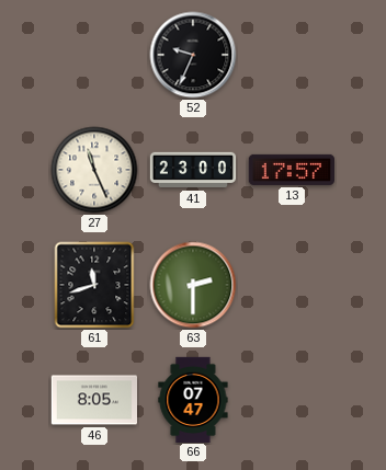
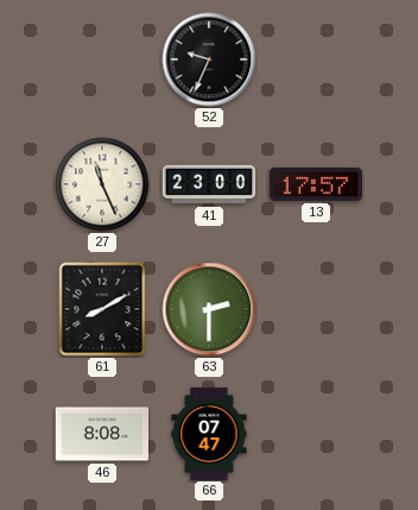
61: 11:42 -> 8:10 (102, 309)
46: 8:05 -> 8:08 (101, 434)
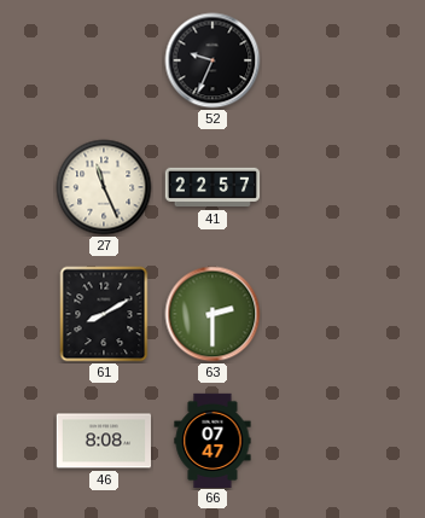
41: 23:00 -> 22:57 (212, 187)
13: 17:57 -> none (315, 184)
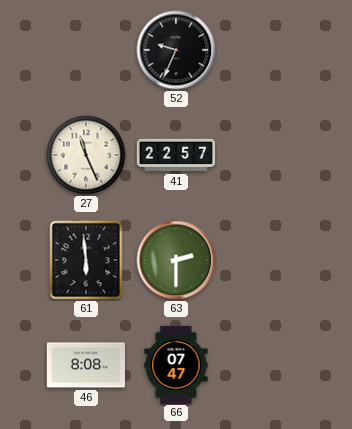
61: 8:10 -> 5:59 (86, 260)
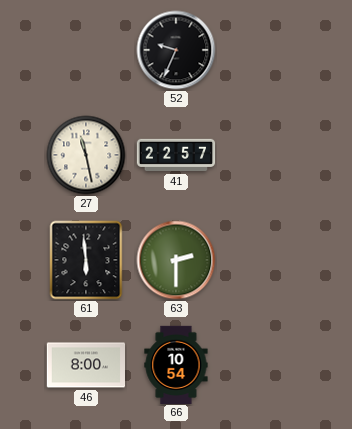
27: 11:26 -> 11:28 (86, 155)
46: 8:08 -> 8:00 (85, 365)
66: 07:47 -> 10:54 (176, 364)
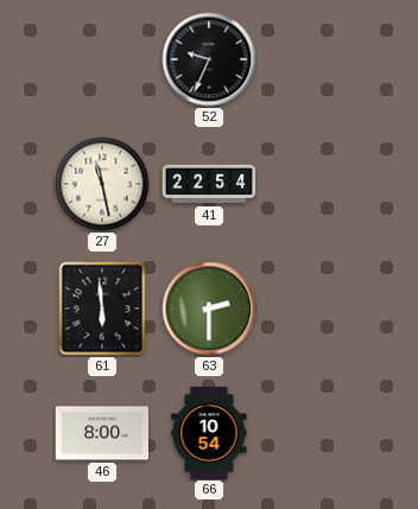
41: 22:57 -> 22:54 (209, 184)
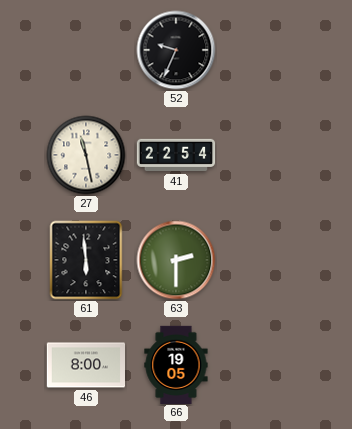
66: 10:54 -> 19:05 (176, 364)
